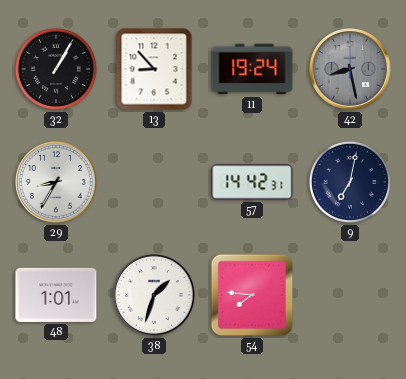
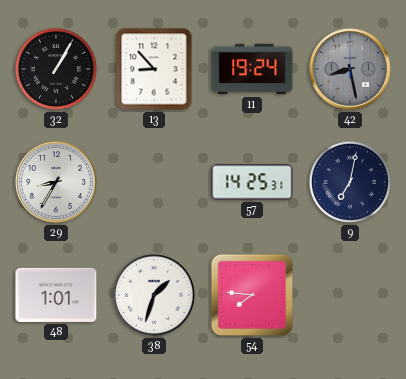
57: 14:42 -> 14:25 (252, 182)
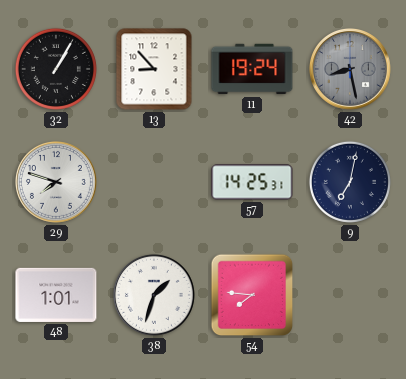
29: 8:35 -> 7:48 (56, 182)
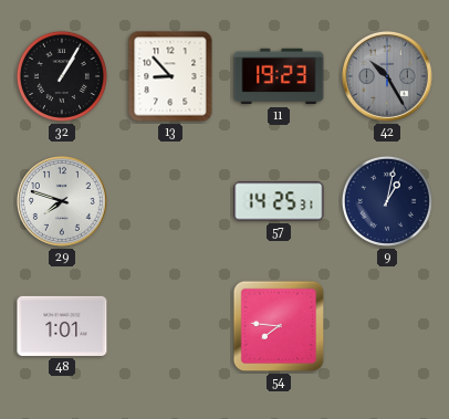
11: 19:24 -> 19:23 (279, 76)
42: 8:28 -> 10:25 (387, 76)
9: 7:02 -> 1:02 (387, 201)
38: 1:33 -> none (154, 295)
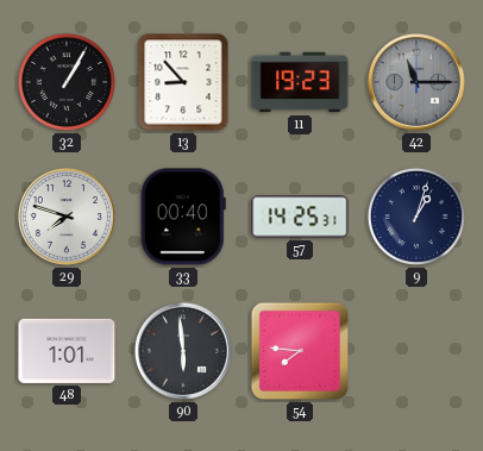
42: 10:25 -> 11:15 (416, 82)
33: none -> 00:40 (183, 217)
9: 1:02 -> 1:03 (416, 217)
90: none -> 5:59 (183, 351)
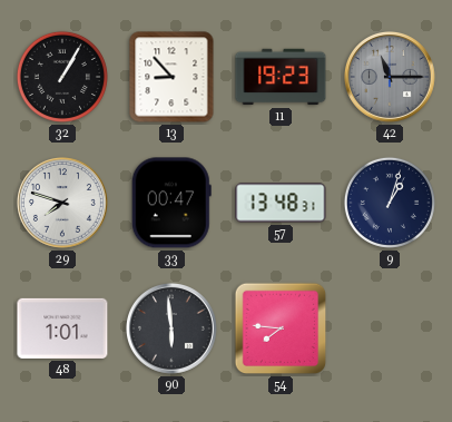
33: 00:40 -> 00:47 (171, 203)
57: 14:25 -> 13:48 (281, 203)
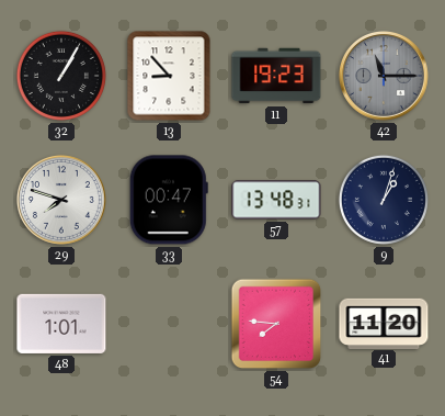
90: 5:59 -> none (171, 328)
41: none -> 11:20 (384, 323)
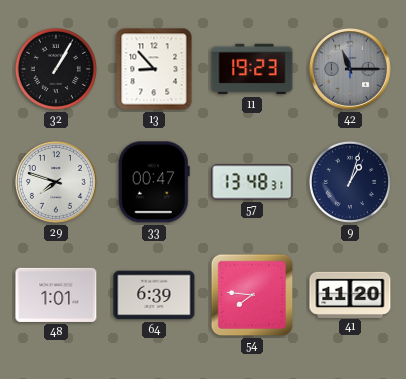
64: none -> 6:39 (154, 295)
